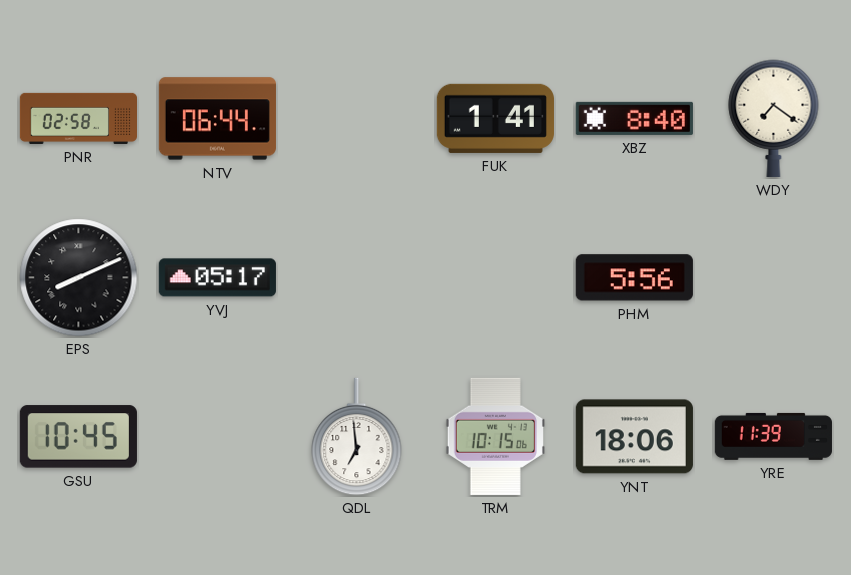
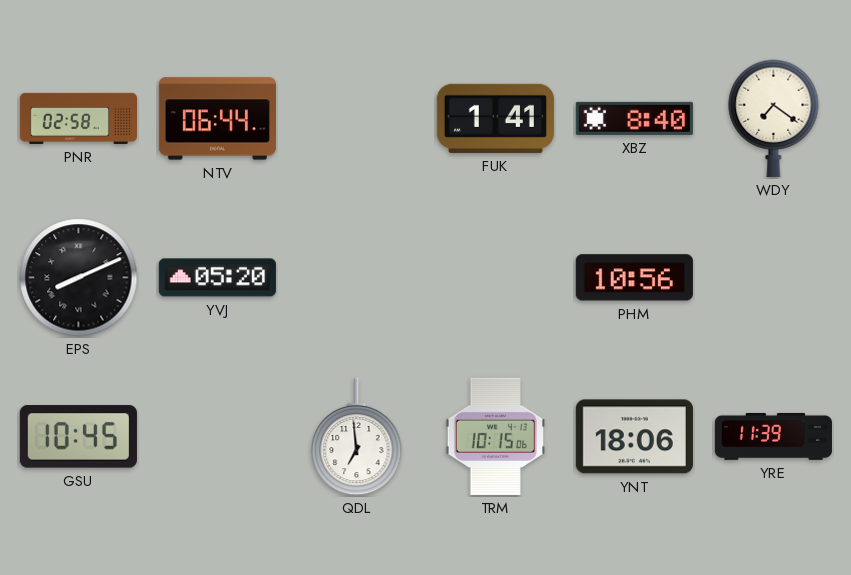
YVJ: 05:17 -> 05:20 (217, 278)
PHM: 5:56 -> 10:56 (634, 278)
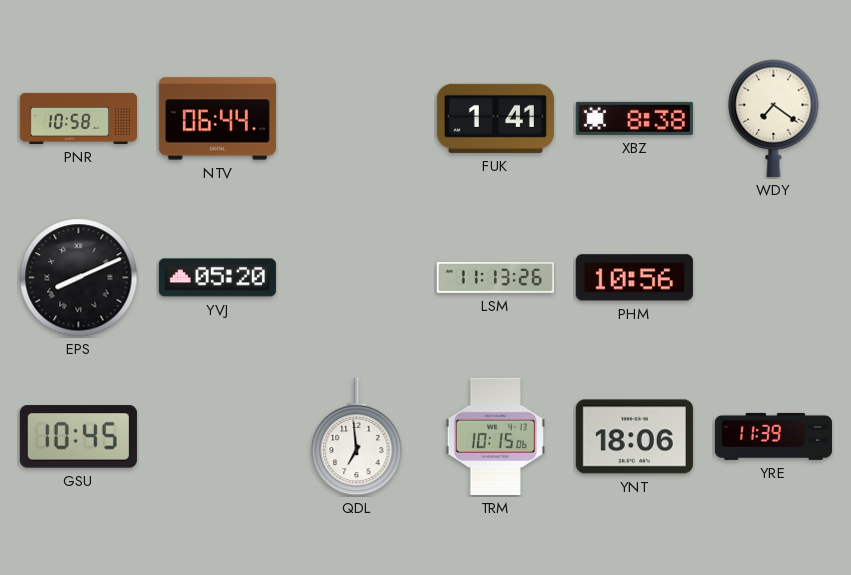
PNR: 02:58 -> 10:58 (78, 118)
XBZ: 8:40 -> 8:38 (634, 118)
LSM: none -> 11:13 (495, 278)
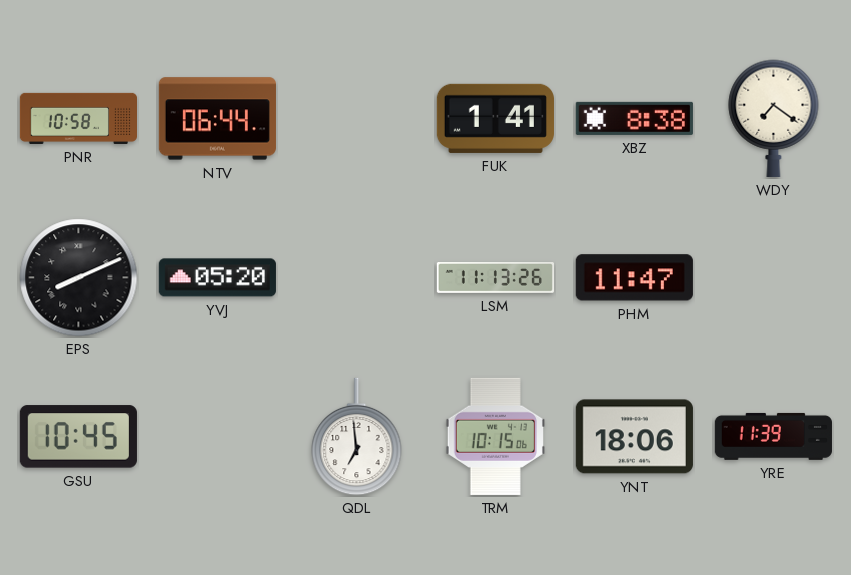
PHM: 10:56 -> 11:47 (634, 278)
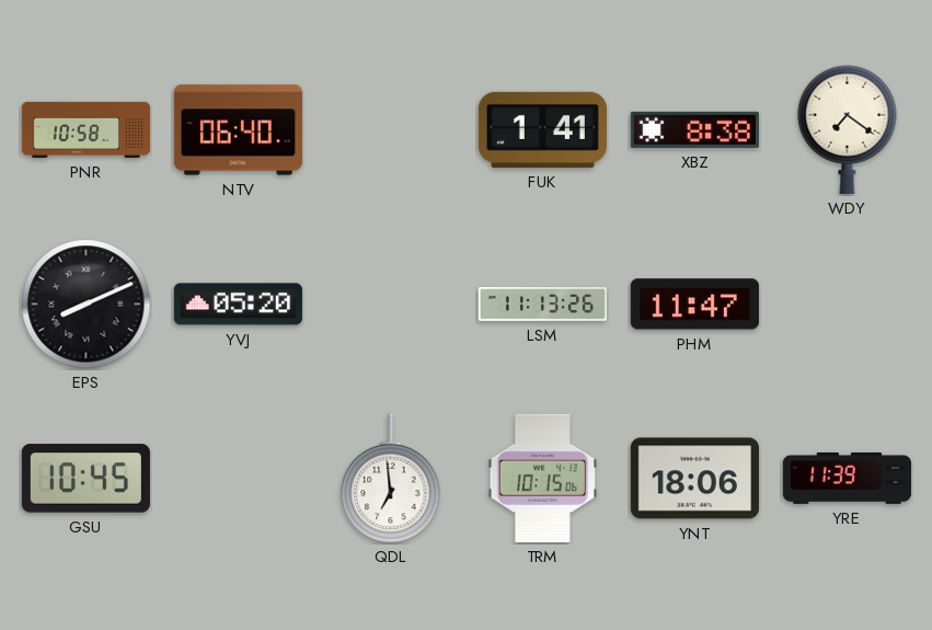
NTV: 06:44 -> 06:40 (238, 130)
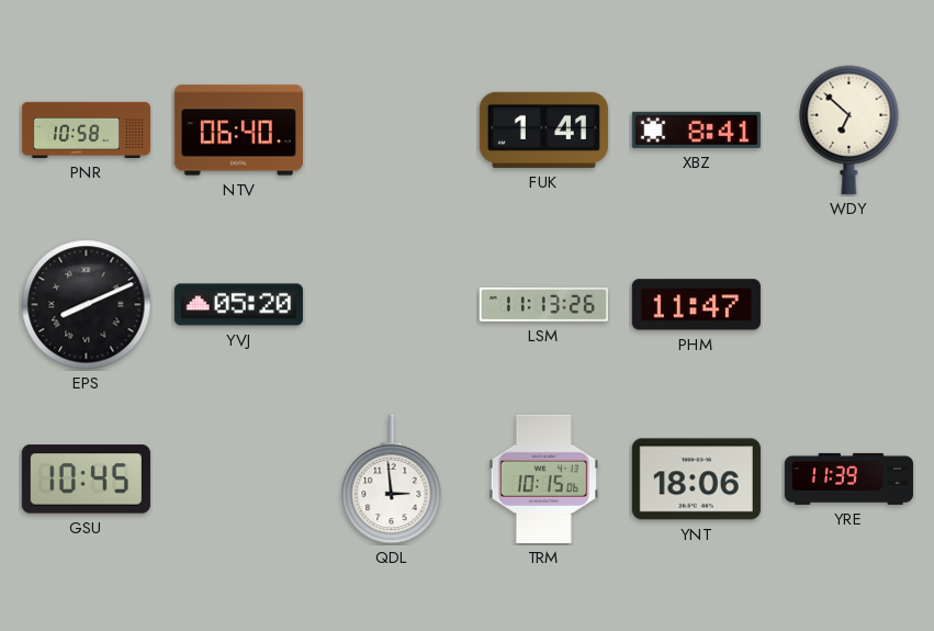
XBZ: 8:38 -> 8:41 (696, 129)
WDY: 7:21 -> 6:52 (849, 129)
QDL: 6:59 -> 2:59 (392, 480)
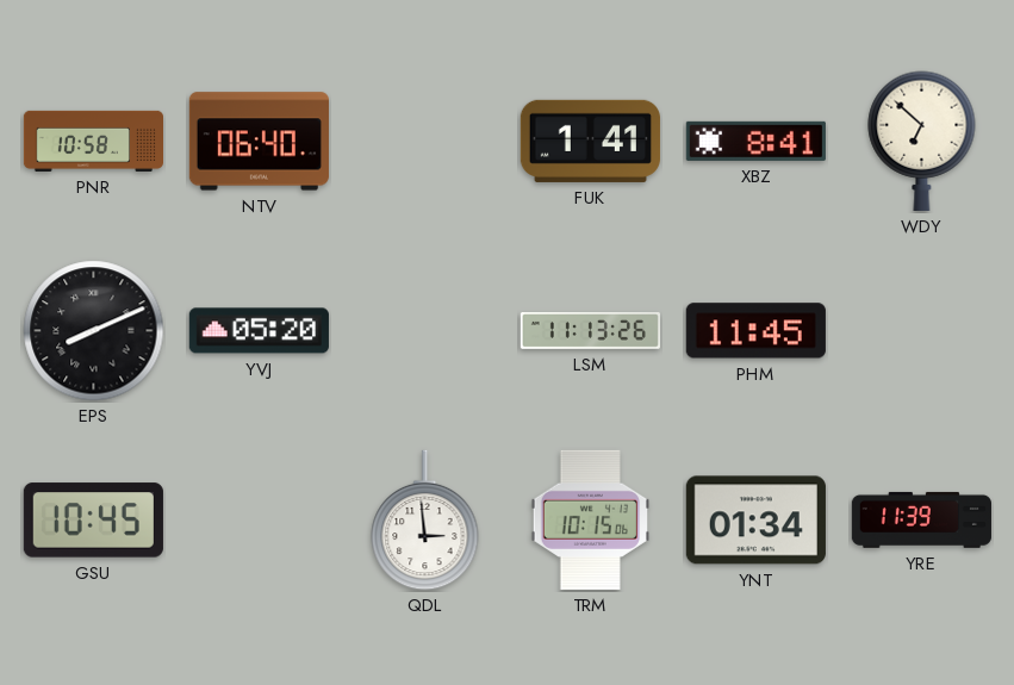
PHM: 11:47 -> 11:45 (755, 331)
YNT: 18:06 -> 01:34 (755, 521)
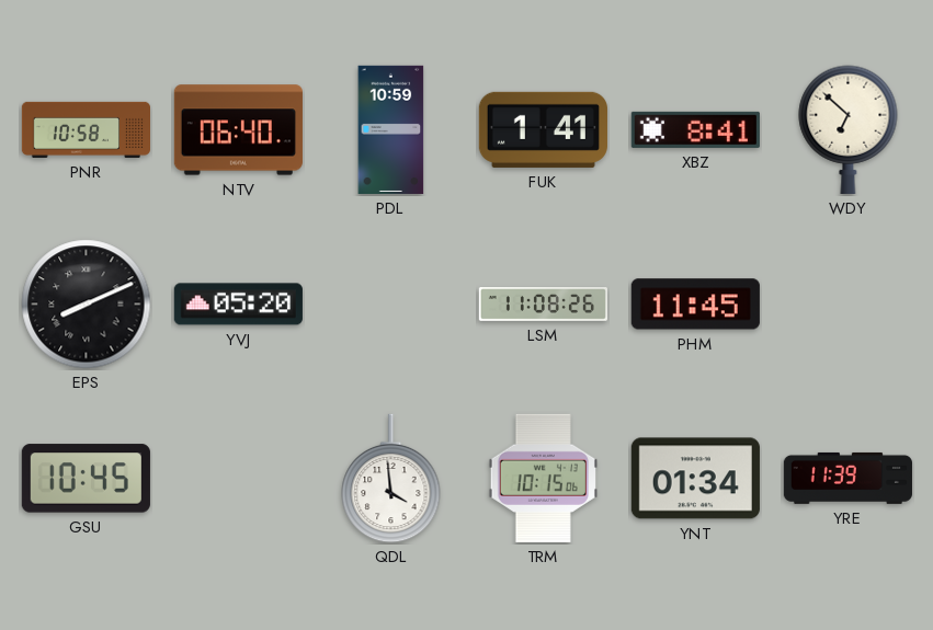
PDL: none -> 10:59 (391, 129)
LSM: 11:13 -> 11:08 (543, 305)
QDL: 2:59 -> 3:59 (391, 479)
